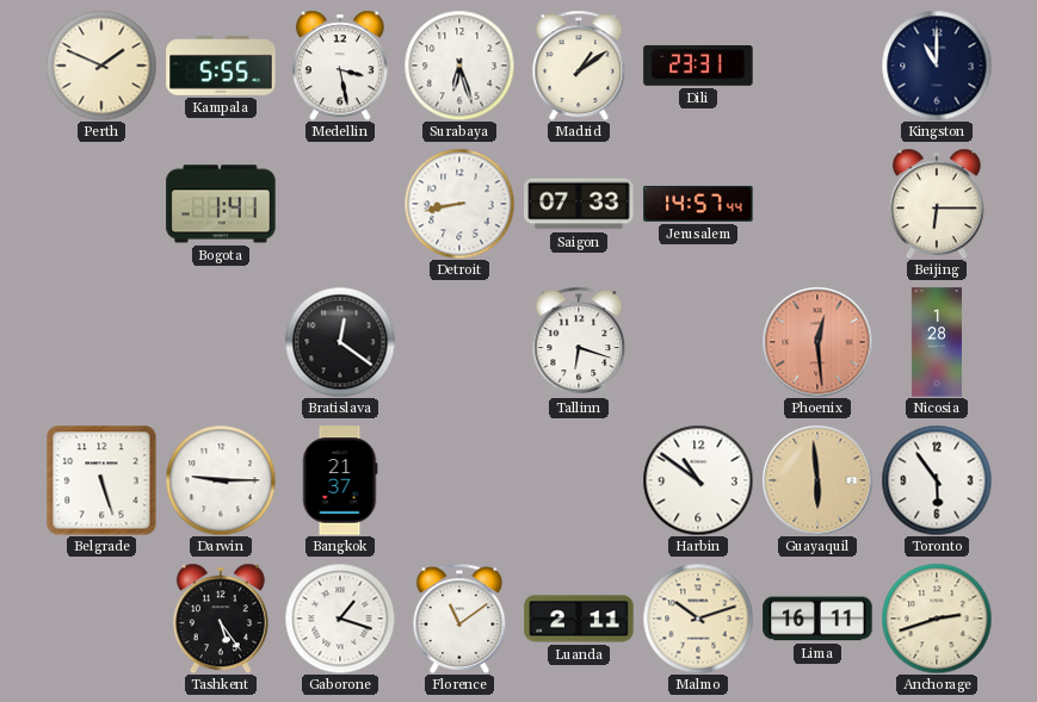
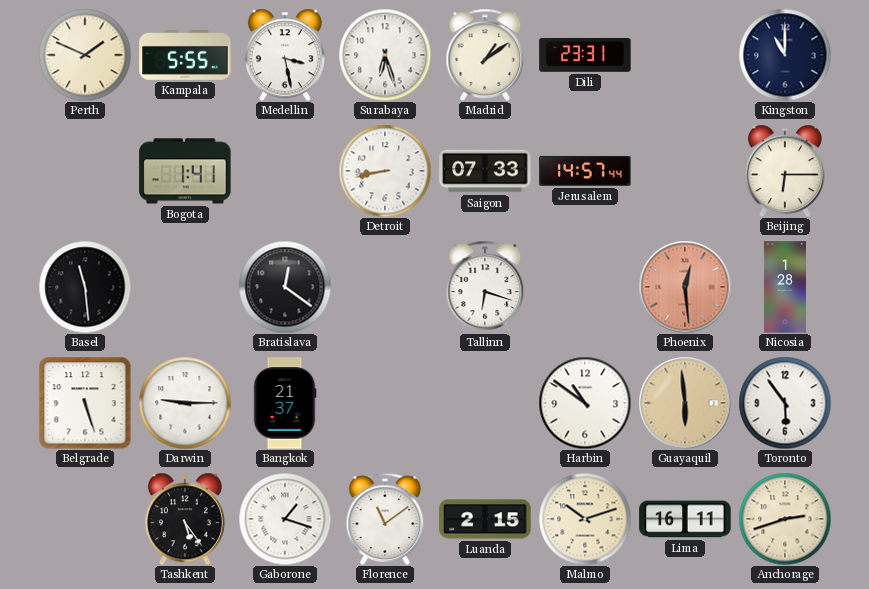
Basel: none -> 11:29 (85, 287)
Luanda: 2:11 -> 2:15 (485, 519)
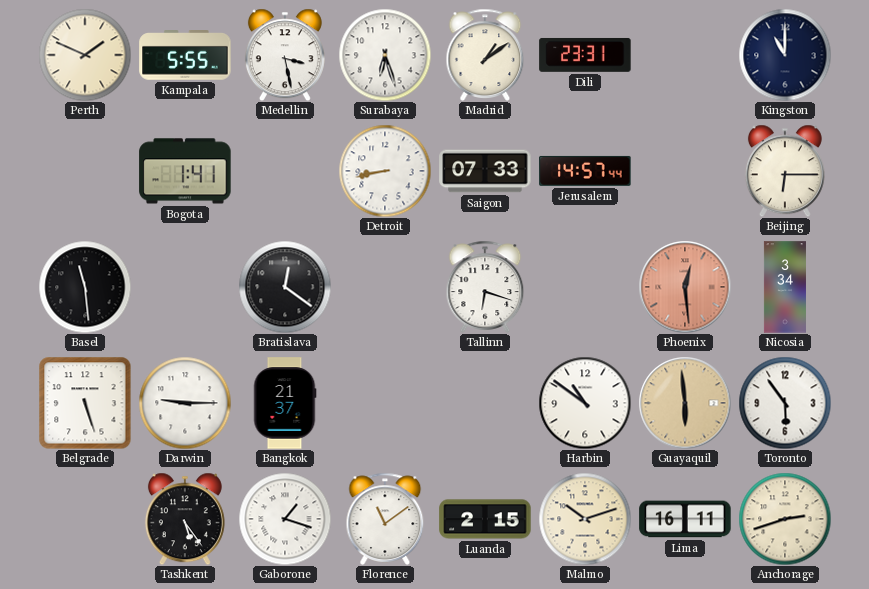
Nicosia: 1:28 -> 3:34 (785, 287)
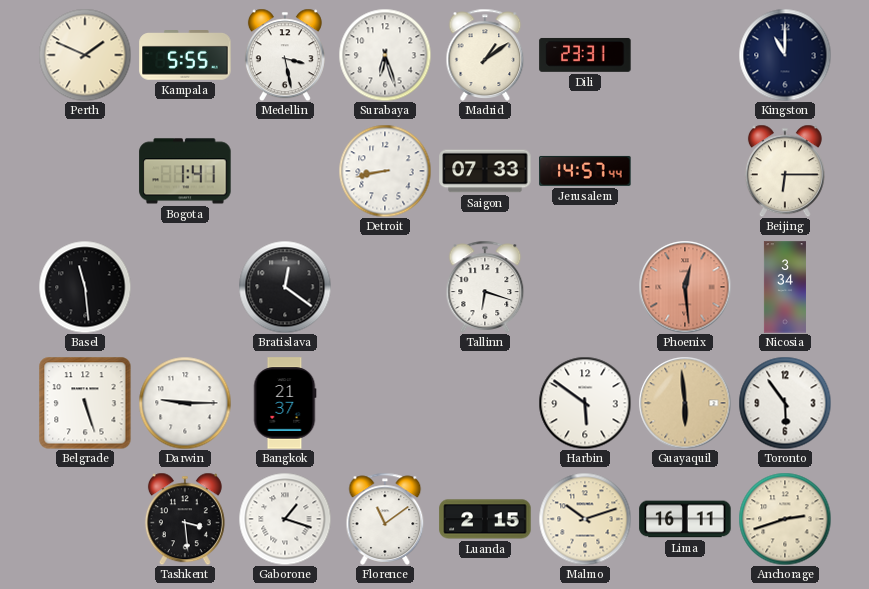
Harbin: 10:51 -> 5:51 (585, 403)
Tashkent: 5:24 -> 3:29 (185, 519)
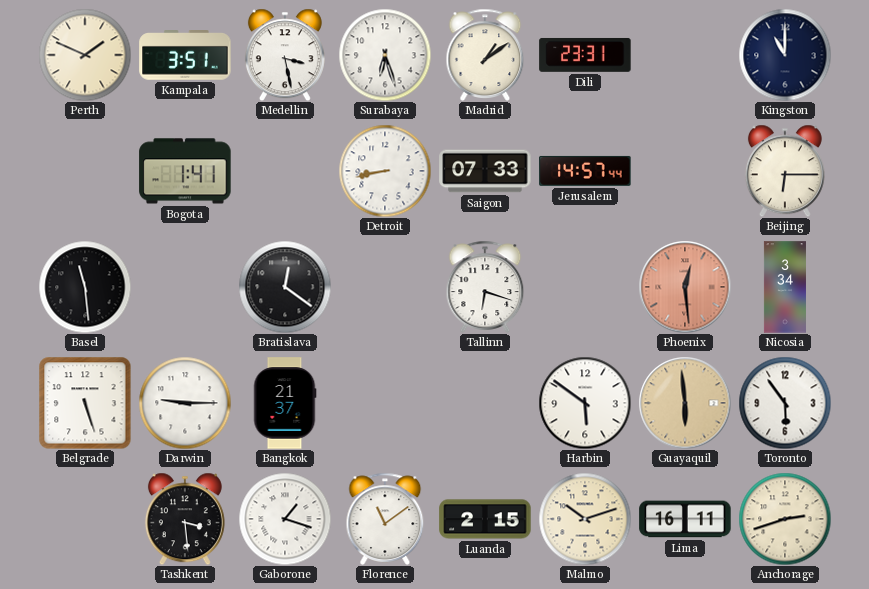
Kampala: 5:55 -> 3:51 (185, 56)
